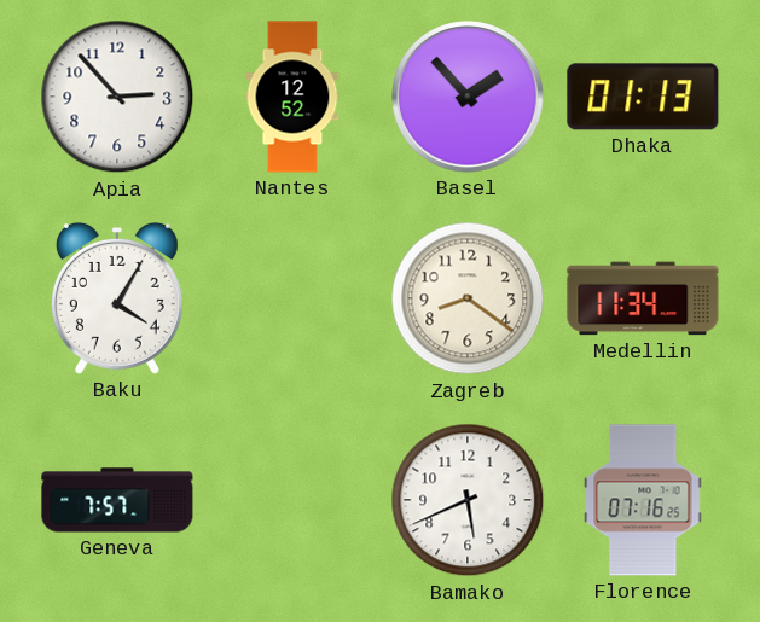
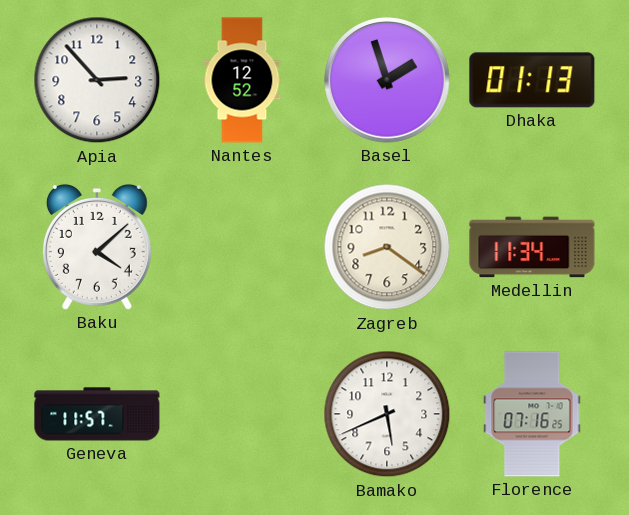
Basel: 1:53 -> 1:57 (387, 80)
Baku: 4:05 -> 4:08 (97, 247)
Geneva: 7:57 -> 11:57 (97, 414)
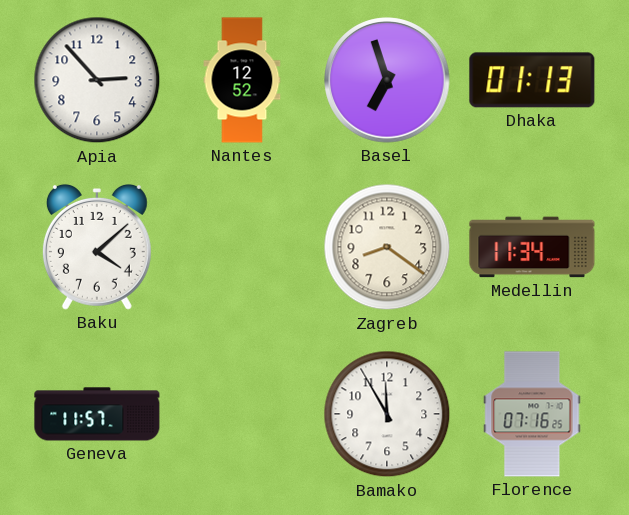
Basel: 1:57 -> 6:57 (387, 80)
Bamako: 5:41 -> 11:55 (387, 414)
